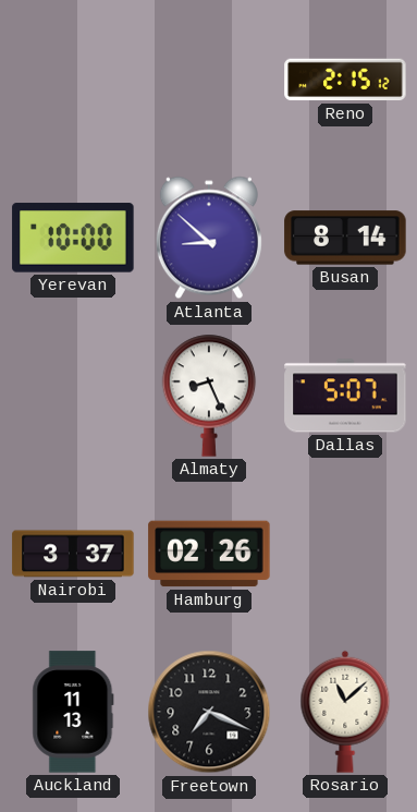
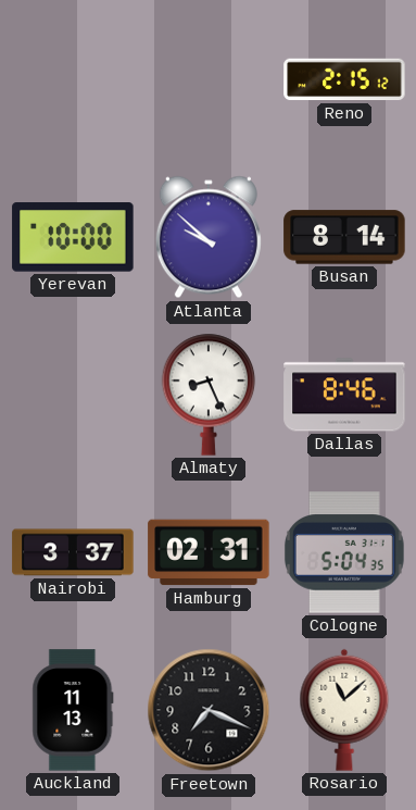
Atlanta: 8:52 -> 9:52 (209, 237)
Dallas: 5:07 -> 8:46 (344, 395)
Hamburg: 02:26 -> 02:31 (209, 552)
Cologne: none -> 5:04 (344, 552)
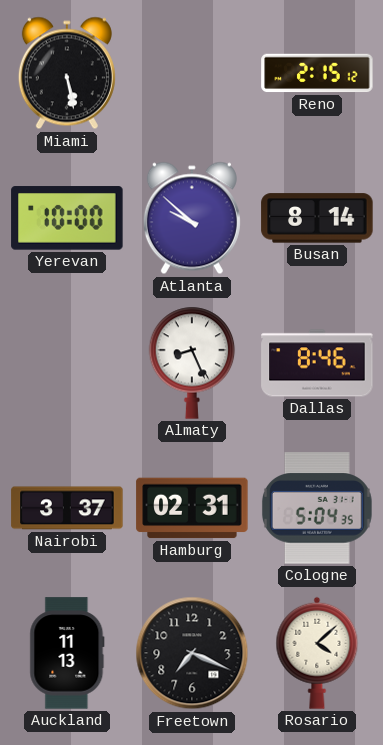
Miami: none -> 5:28 (67, 73)
Rosario: 11:08 -> 4:08 (317, 653)
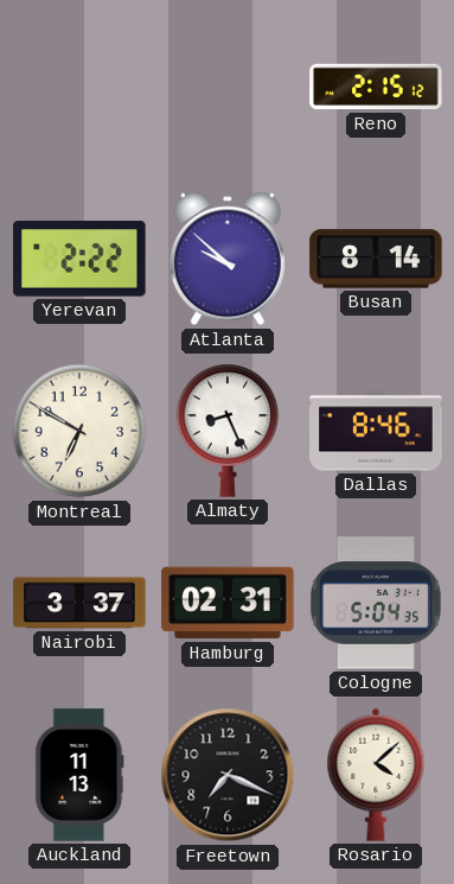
Miami: 5:28 -> none (67, 73)
Yerevan: 10:00 -> 2:22 (79, 259)
Montreal: none -> 6:50 (79, 431)
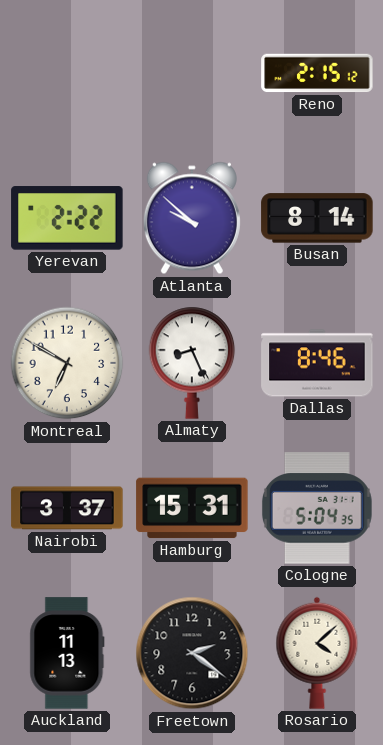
Hamburg: 02:31 -> 15:31 (192, 508)
Freetown: 7:19 -> 2:21 (192, 653)
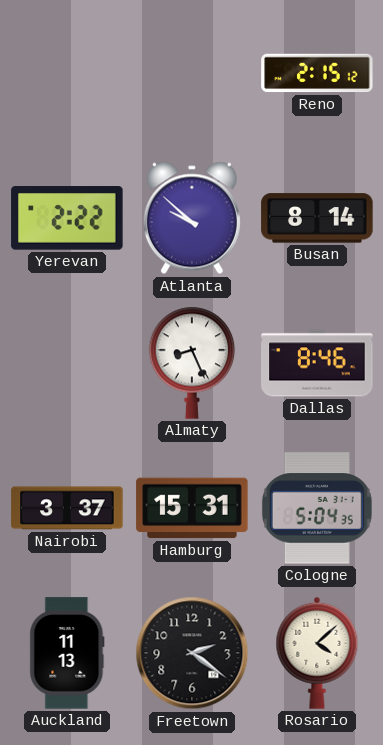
Montreal: 6:50 -> none (67, 363)
